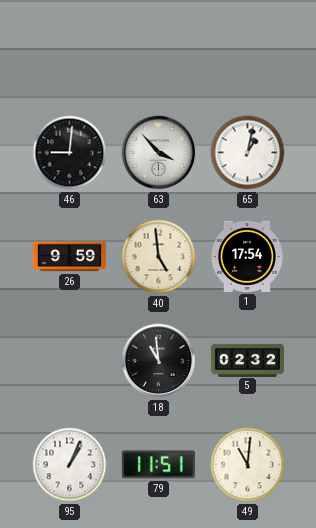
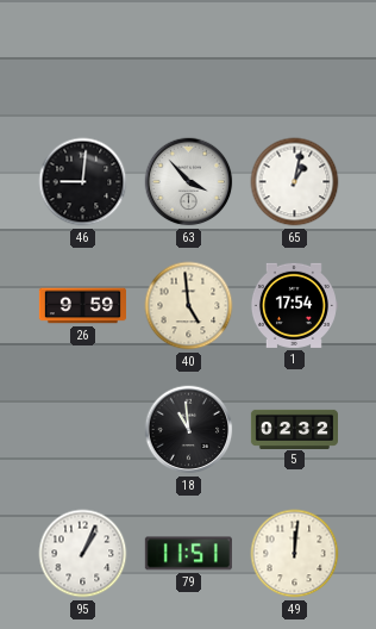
49: 11:01 -> 12:01 (295, 554)
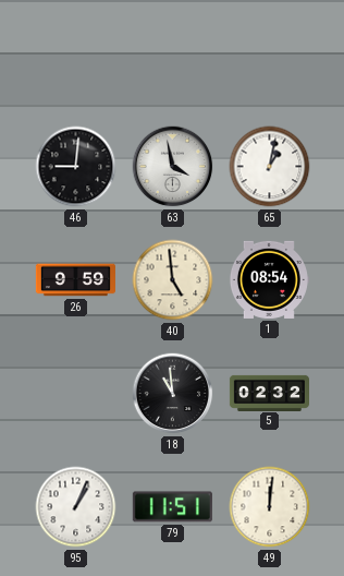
63: 3:53 -> 3:58 (173, 167)
1: 17:54 -> 08:54 (269, 279)
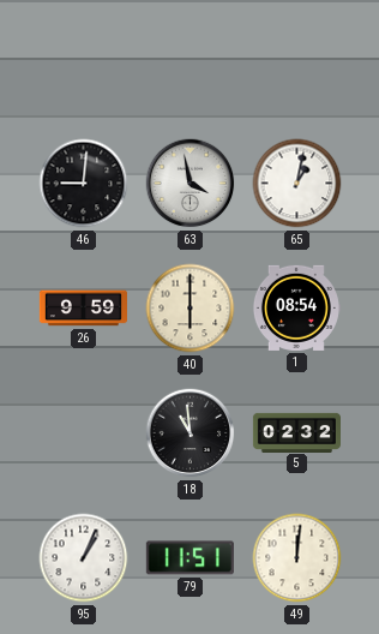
40: 4:59 -> 6:00 (191, 309)
